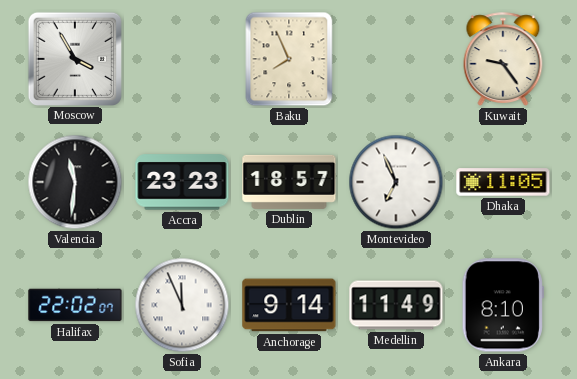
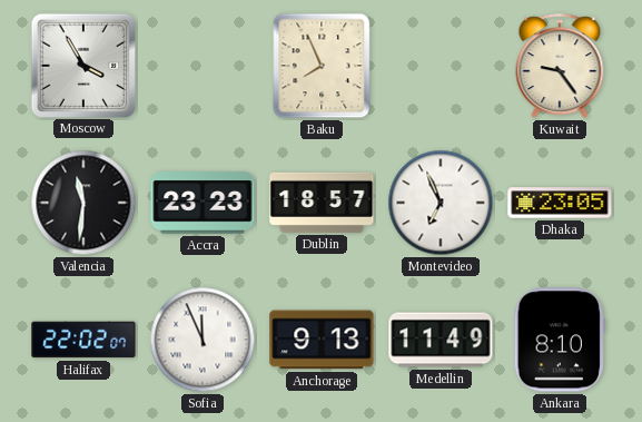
Dhaka: 11:05 -> 23:05 (560, 203)
Anchorage: 9:14 -> 9:13 (322, 340)
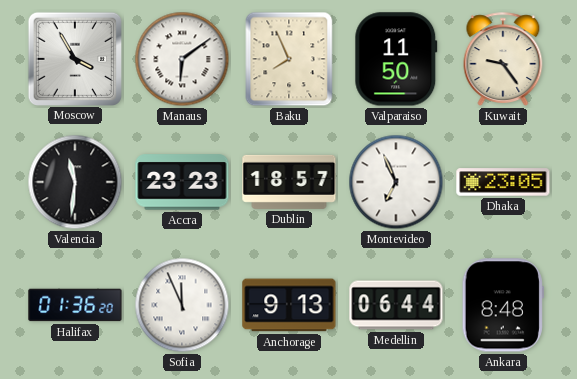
Manaus: none -> 6:09 (182, 59)
Valparaiso: none -> 11:50 (396, 59)
Halifax: 22:02 -> 01:36 (75, 305)
Medellin: 11:49 -> 06:44 (396, 305)
Ankara: 8:10 -> 8:48 (503, 305)
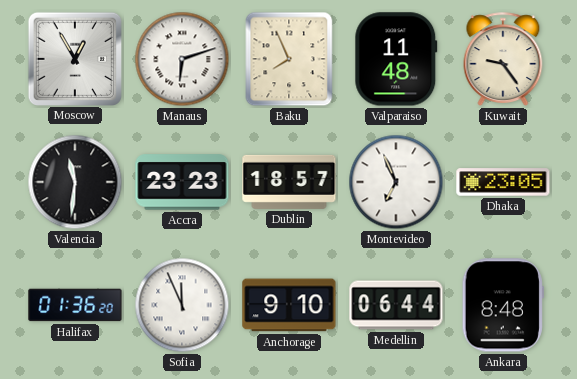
Moscow: 3:55 -> 12:55 (74, 58)
Manaus: 6:09 -> 6:12 (182, 59)
Valparaiso: 11:50 -> 11:48 (396, 59)
Anchorage: 9:13 -> 9:10 (289, 305)
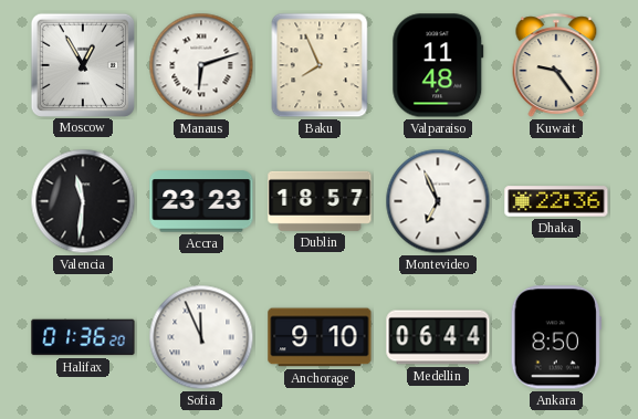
Dhaka: 23:05 -> 22:36 (556, 201)
Ankara: 8:48 -> 8:50 (556, 337)
